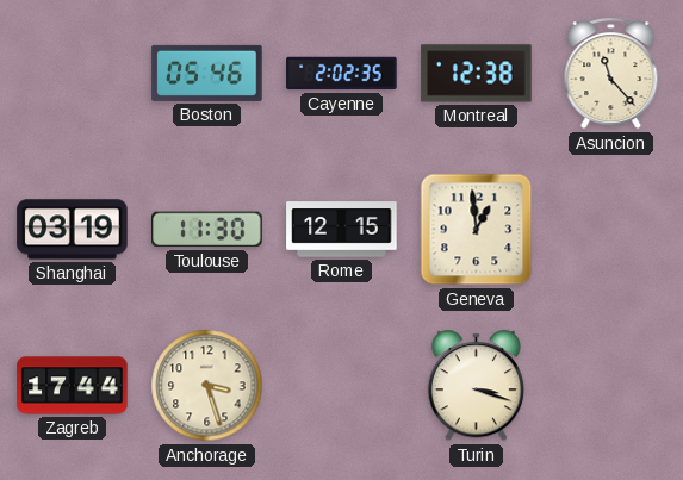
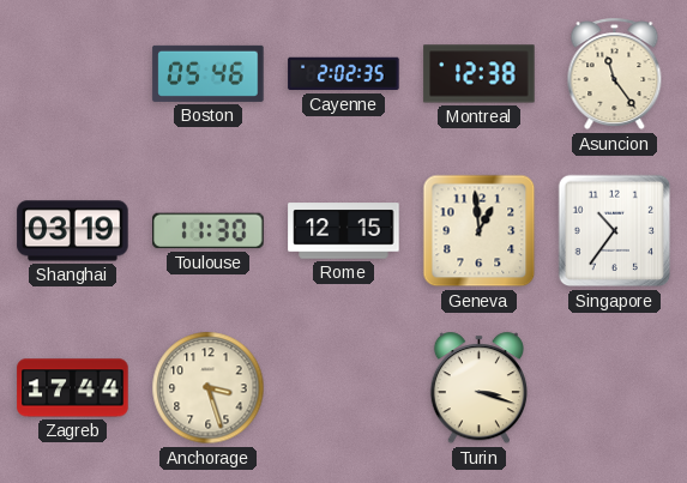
Asuncion: 11:23 -> 11:24 (615, 74)
Singapore: none -> 10:36 (615, 231)
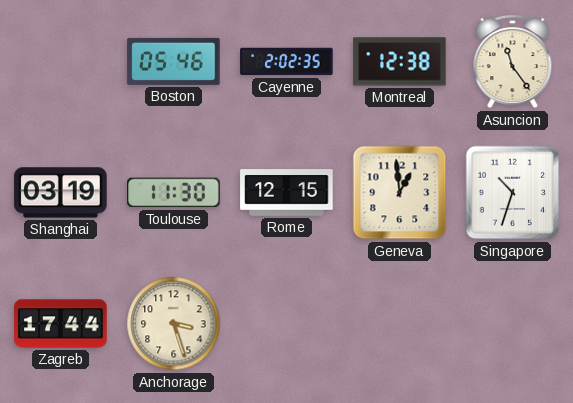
Singapore: 10:36 -> 10:33 (513, 193)
Turin: 3:18 -> none (478, 388)
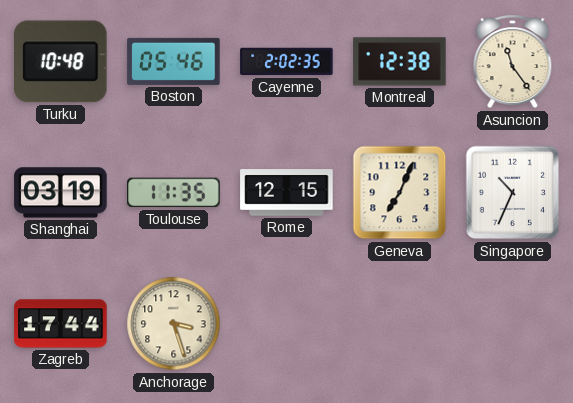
Turku: none -> 10:48 (61, 62)
Toulouse: 11:30 -> 11:35 (174, 193)
Geneva: 12:59 -> 7:04 (400, 193)
Singapore: 10:33 -> 10:34 (513, 193)
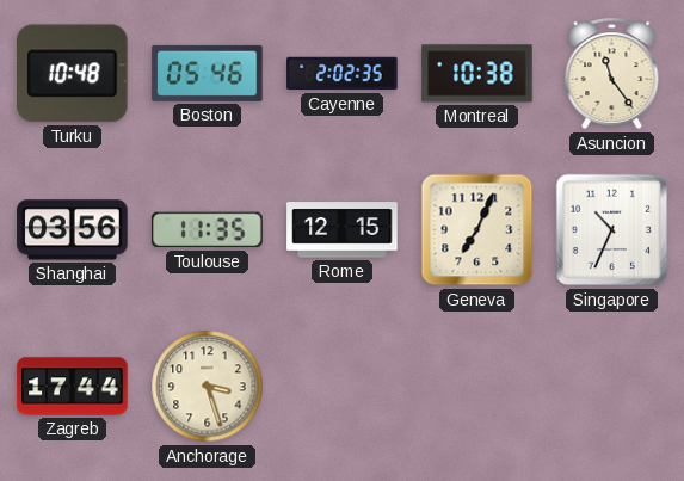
Montreal: 12:38 -> 10:38 (477, 74)
Shanghai: 03:19 -> 03:56 (73, 230)
